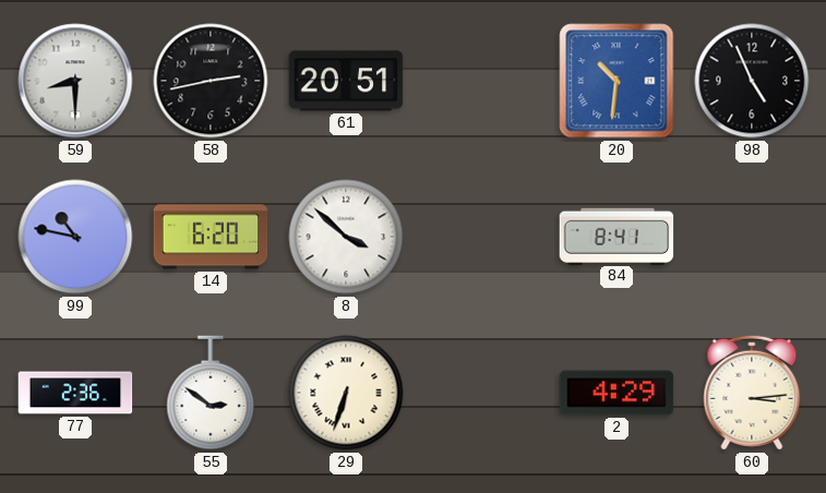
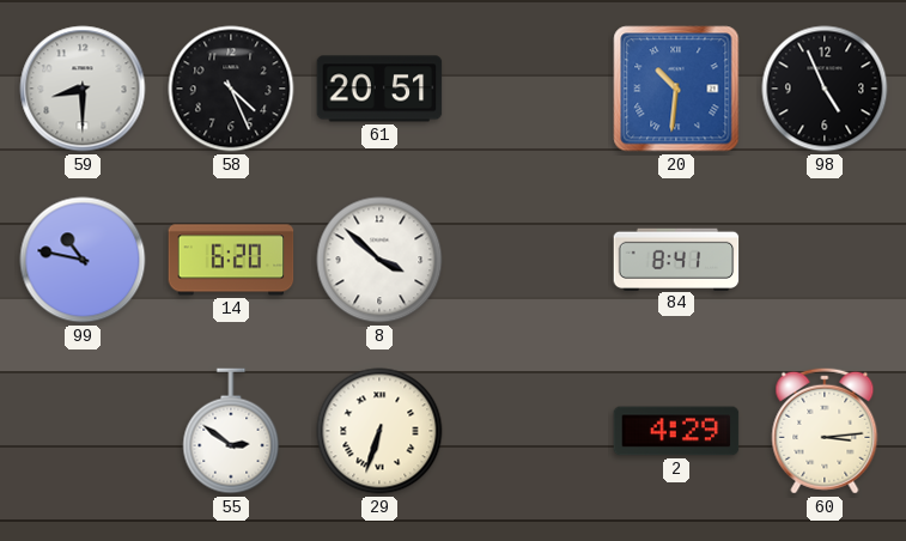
58: 2:43 -> 4:26 (231, 89)
77: 2:36 -> none (75, 393)
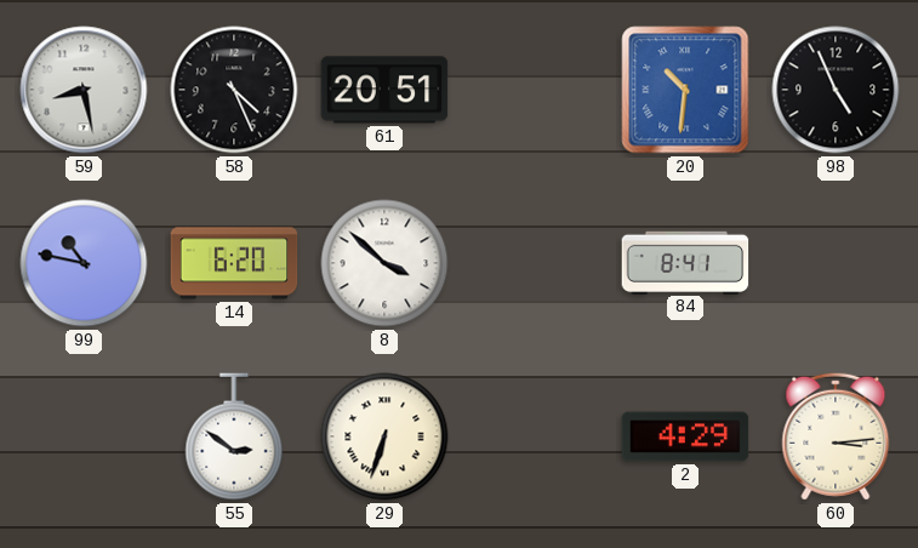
59: 8:30 -> 8:28 (84, 90)
